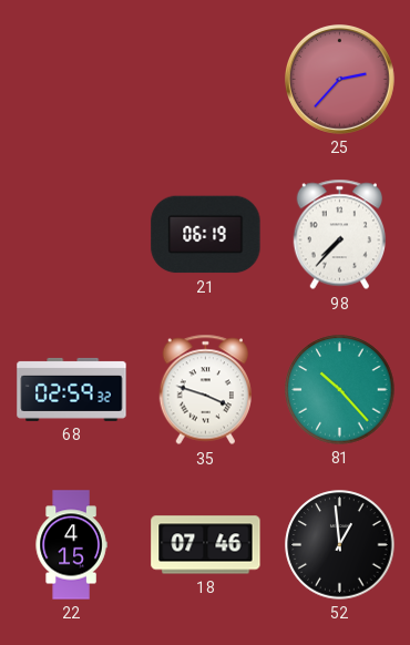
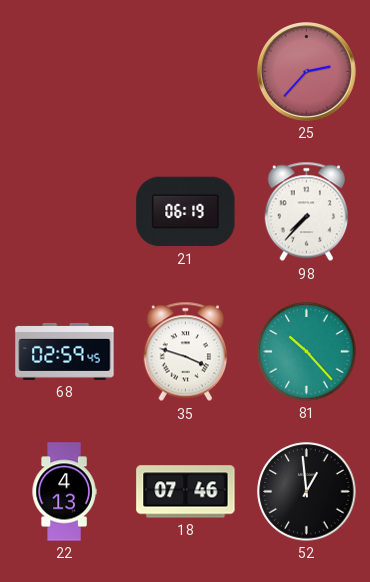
68: 02:59:32 -> 02:59:45 (65, 351)
22: 4:15 -> 4:13 (64, 492)
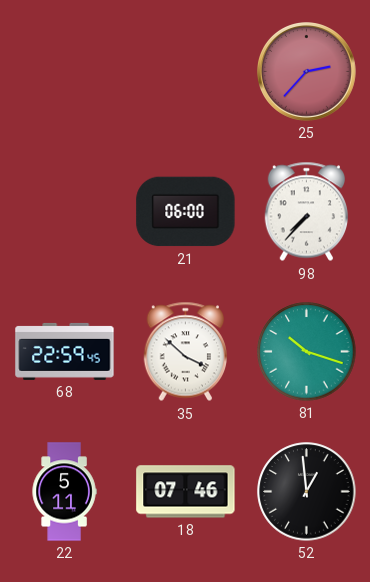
21: 06:19 -> 06:00 (186, 212)
68: 02:59 -> 22:59 (65, 351)
35: 3:48 -> 3:52 (185, 352)
81: 10:23 -> 10:18 (307, 352)
22: 4:13 -> 5:11 (64, 492)
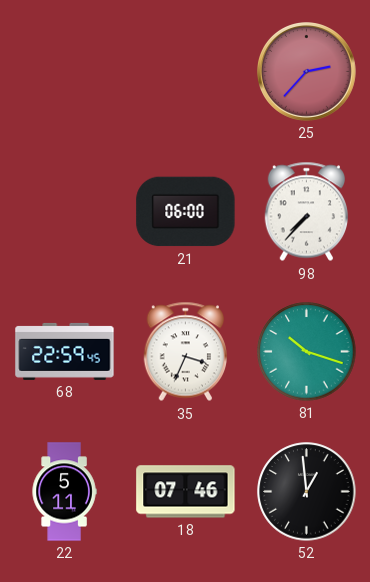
35: 3:52 -> 3:34 (185, 352)
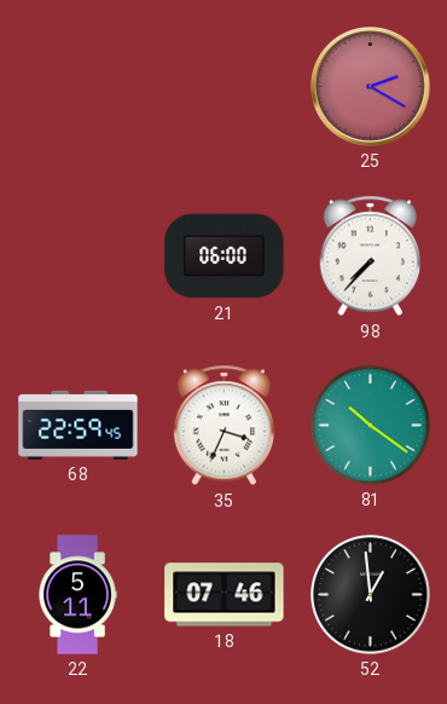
25: 2:37 -> 2:20 (371, 87)
81: 10:18 -> 10:21 (371, 426)
